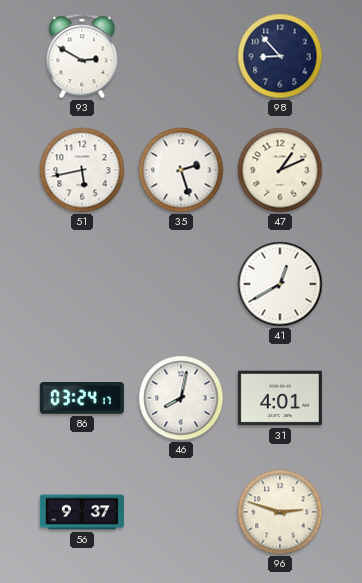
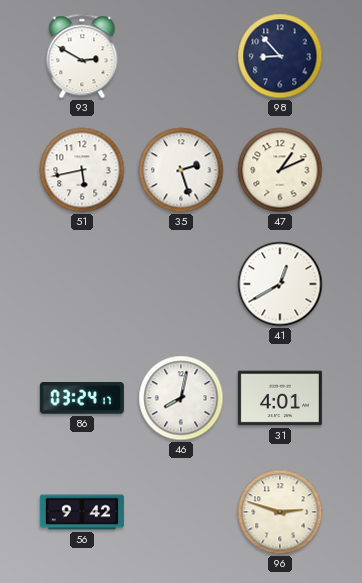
56: 9:37 -> 9:42 (82, 512)
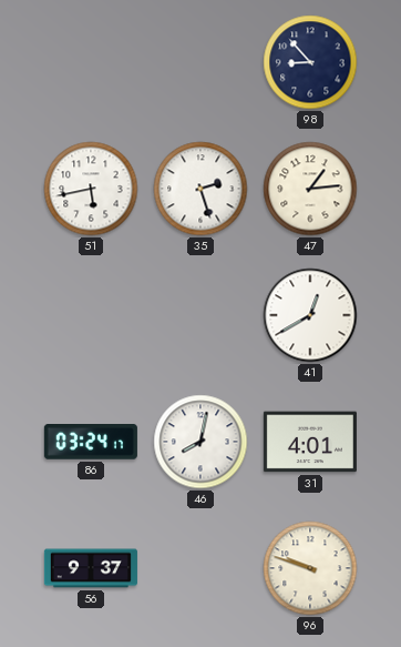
93: 2:50 -> none (82, 56)
47: 1:11 -> 1:14 (310, 189)
56: 9:42 -> 9:37 (91, 568)
96: 2:48 -> 9:48 (310, 568)
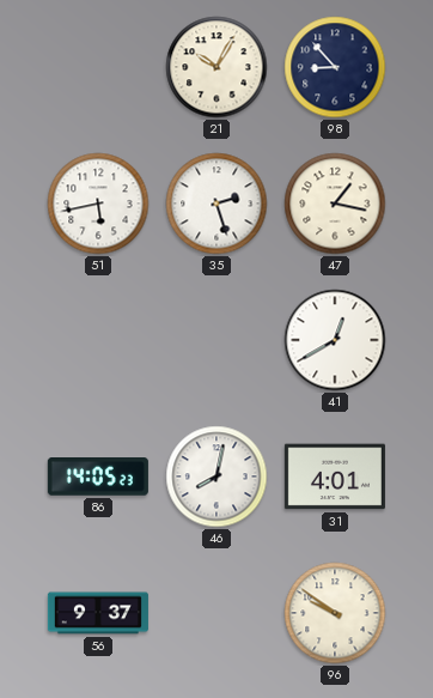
21: none -> 10:05 (216, 67)
47: 1:14 -> 1:17 (335, 204)
86: 03:24 -> 14:05 (98, 478)
96: 9:48 -> 9:51 (335, 613)
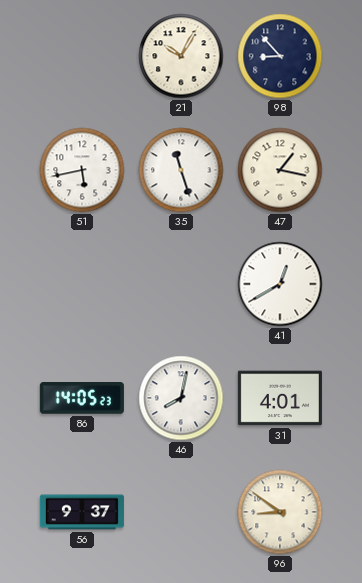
35: 2:27 -> 11:27 (181, 170)
96: 9:51 -> 8:51 (280, 512)
